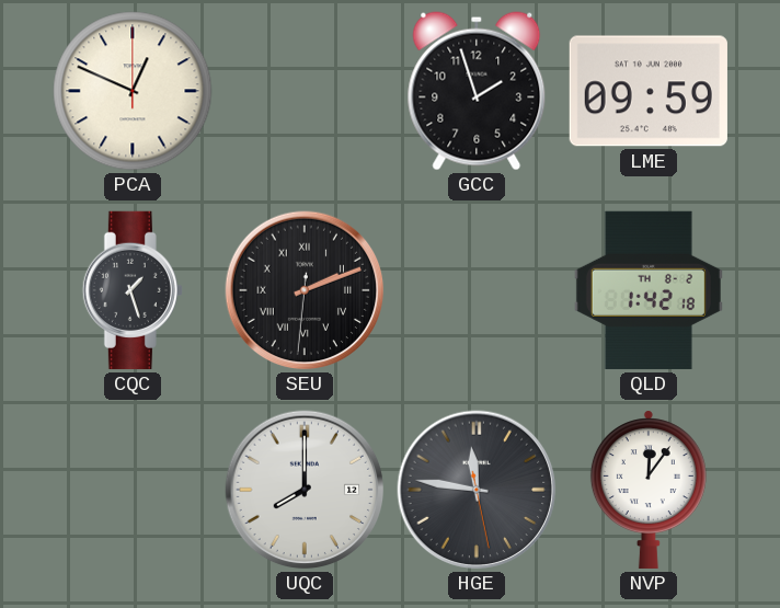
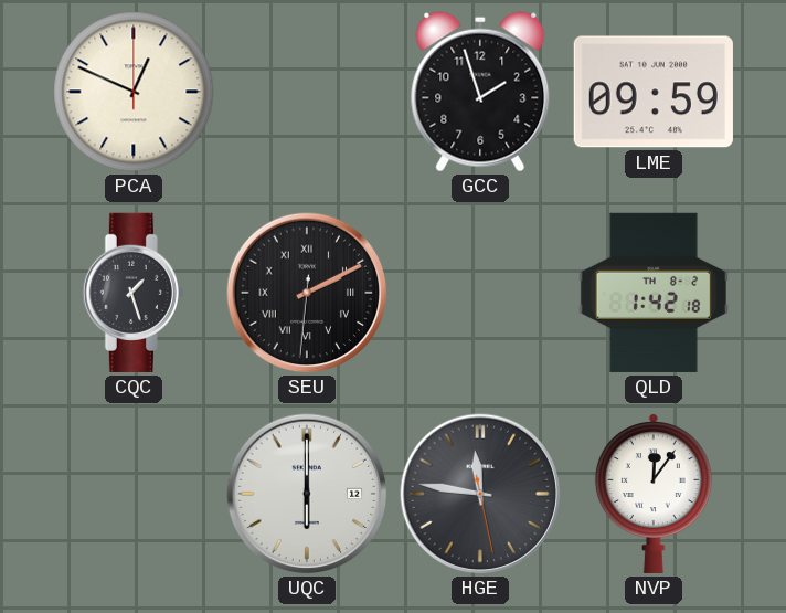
SEU: 2:11 -> 2:10 (307, 293)
UQC: 8:00 -> 6:00 (307, 494)
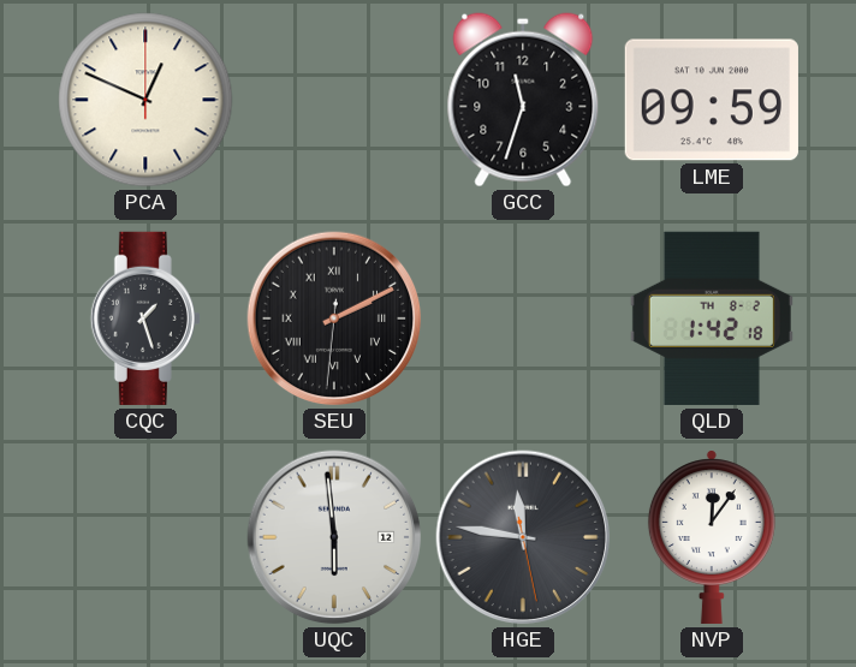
GCC: 1:57 -> 11:33 (523, 100)
UQC: 6:00 -> 5:59 (334, 537)
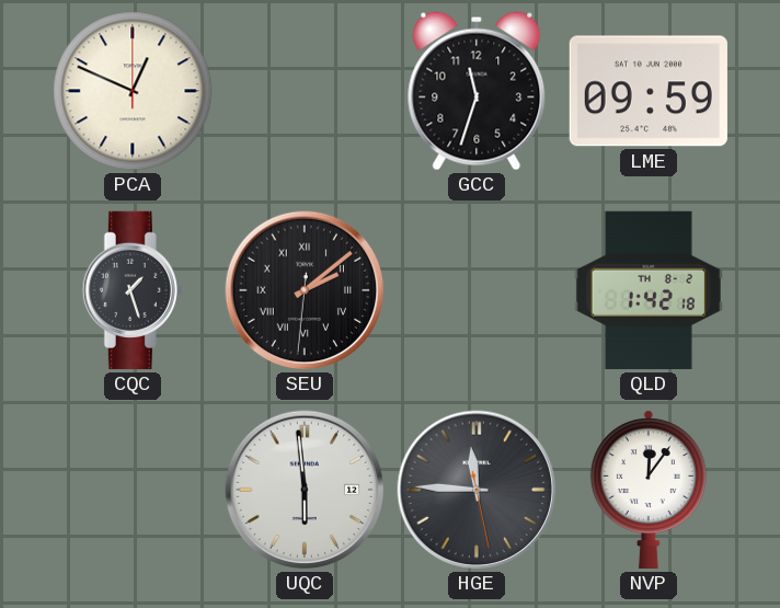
SEU: 2:10 -> 2:08 (305, 290)
HGE: 11:46 -> 11:45 (477, 490)
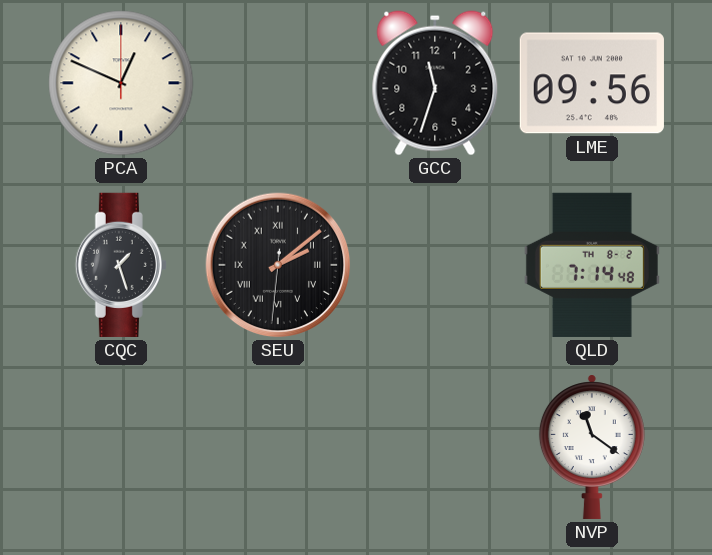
LME: 09:59 -> 09:56 (592, 83)
QLD: 1:42 -> 7:14 (592, 265)
UQC: 5:59 -> none (305, 490)
HGE: 11:45 -> none (477, 490)
NVP: 12:06 -> 11:21 (592, 447)
